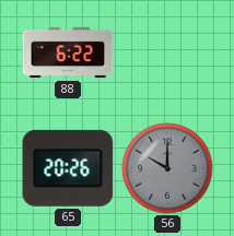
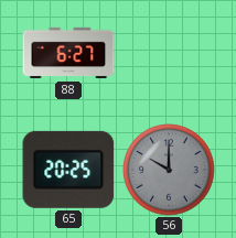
88: 6:22 -> 6:27 (68, 53)
65: 20:26 -> 20:25 (68, 170)
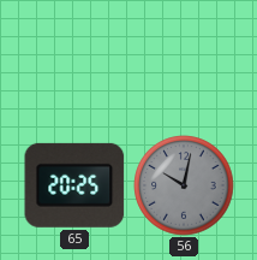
88: 6:27 -> none (68, 53)
56: 10:00 -> 10:02 (184, 185)
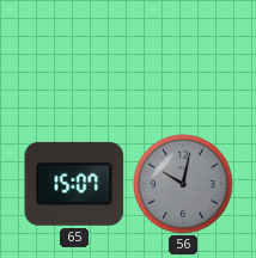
65: 20:25 -> 15:07 (74, 184)
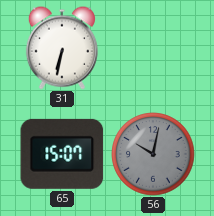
31: none -> 6:32 (62, 48)
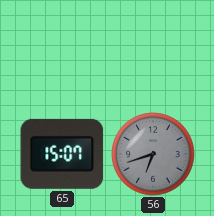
31: 6:32 -> none (62, 48)
56: 10:02 -> 6:42 (153, 154)
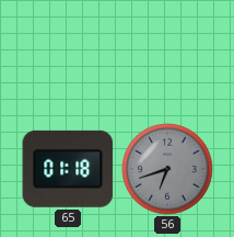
65: 15:07 -> 01:18 (68, 169)
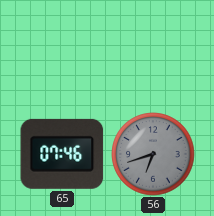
65: 01:18 -> 07:46 (62, 154)
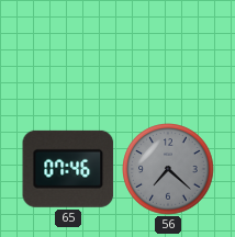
56: 6:42 -> 7:22 (168, 169)
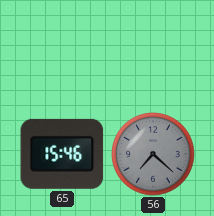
65: 07:46 -> 15:46 (62, 154)
